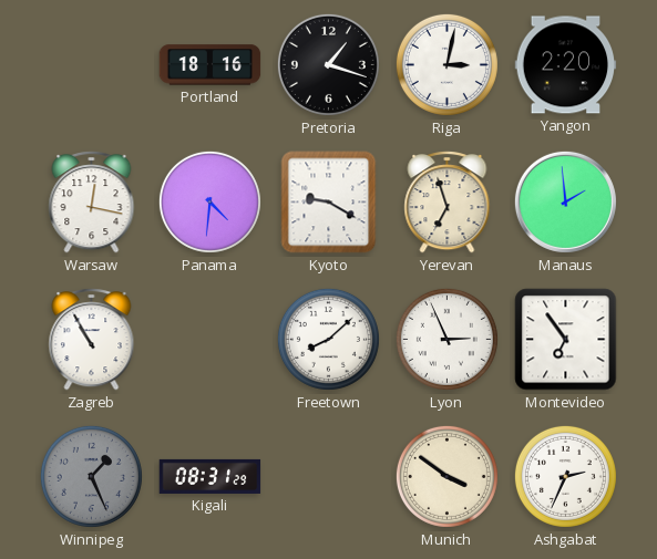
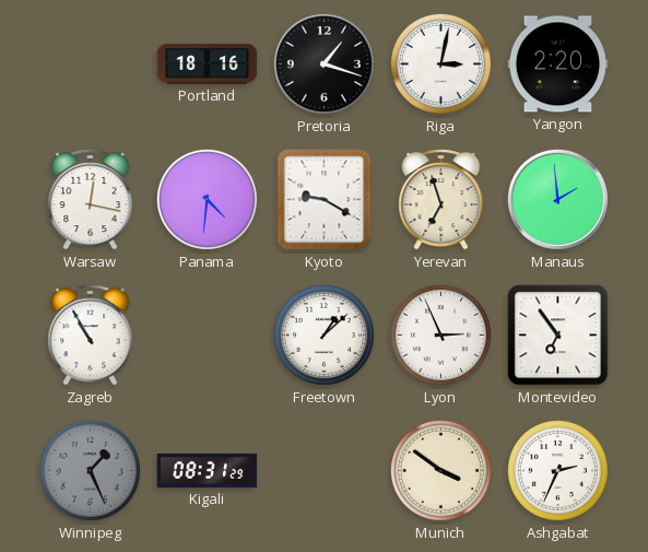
Freetown: 8:08 -> 1:08 (323, 334)
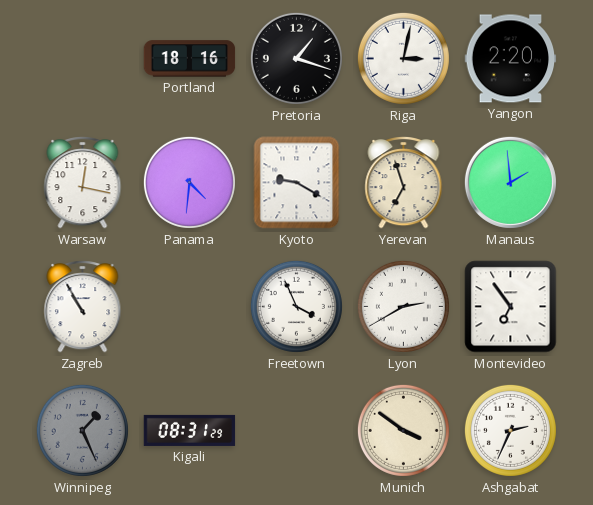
Freetown: 1:08 -> 3:56 (296, 306)
Lyon: 2:56 -> 2:40 (403, 306)
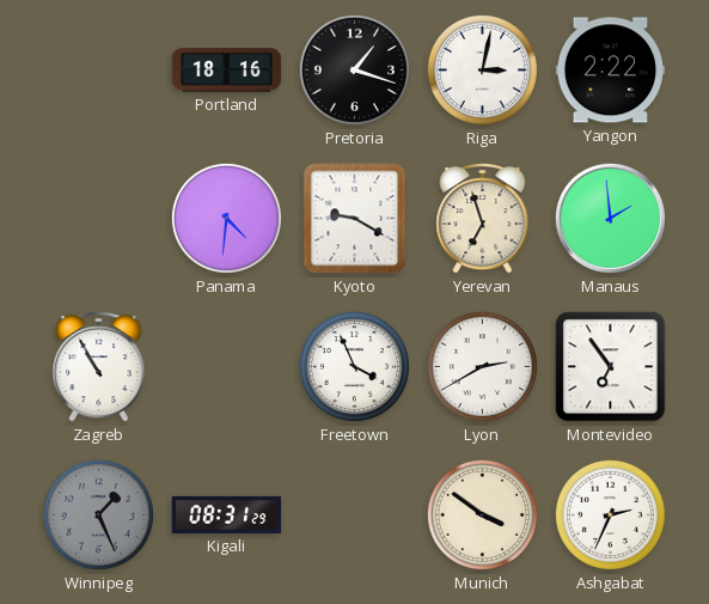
Yangon: 2:20 -> 2:22 (611, 71)
Warsaw: 12:17 -> none (83, 183)
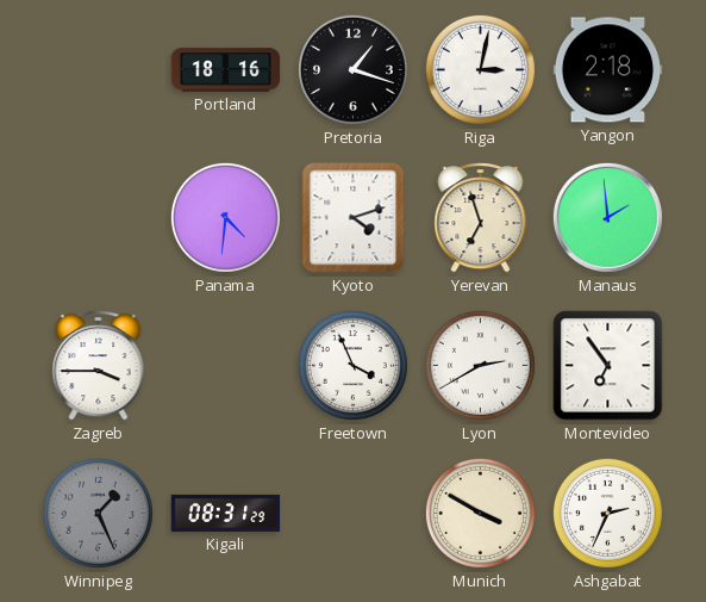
Yangon: 2:22 -> 2:18 (608, 70)
Kyoto: 9:20 -> 4:12 (354, 218)
Zagreb: 10:55 -> 3:45 (99, 366)
Munich: 3:51 -> 3:50 (480, 513)
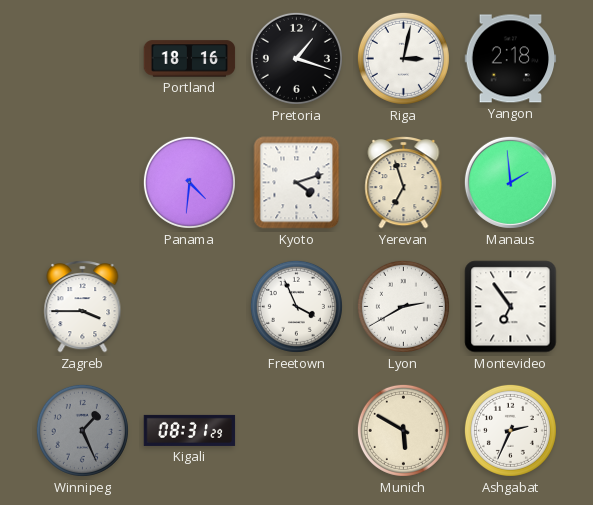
Munich: 3:50 -> 5:50 (403, 430)
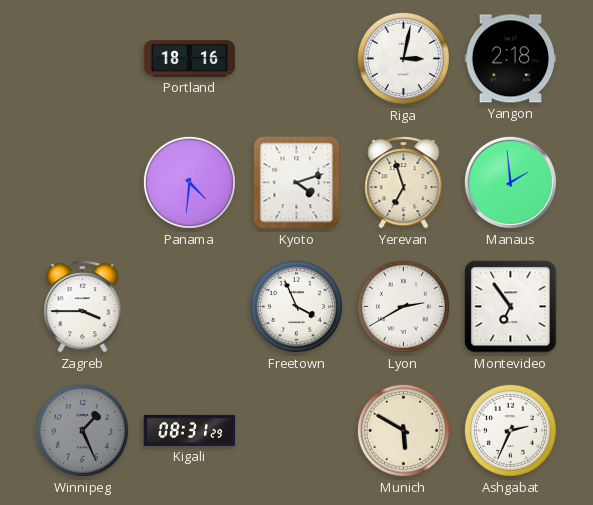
Pretoria: 1:18 -> none (296, 58)
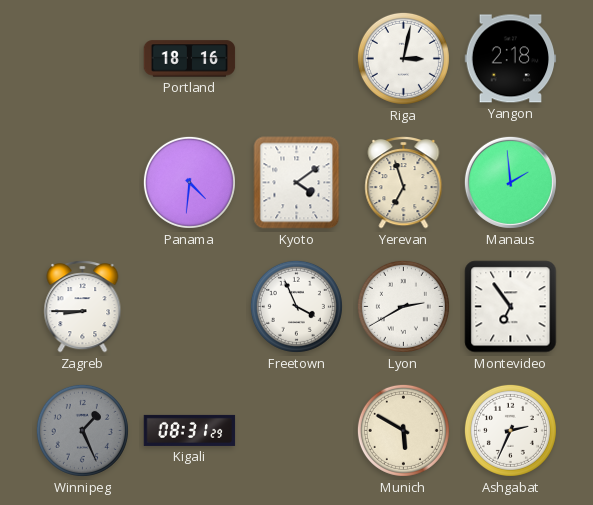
Kyoto: 4:12 -> 4:09 (297, 183)
Zagreb: 3:45 -> 8:45 (83, 307)
